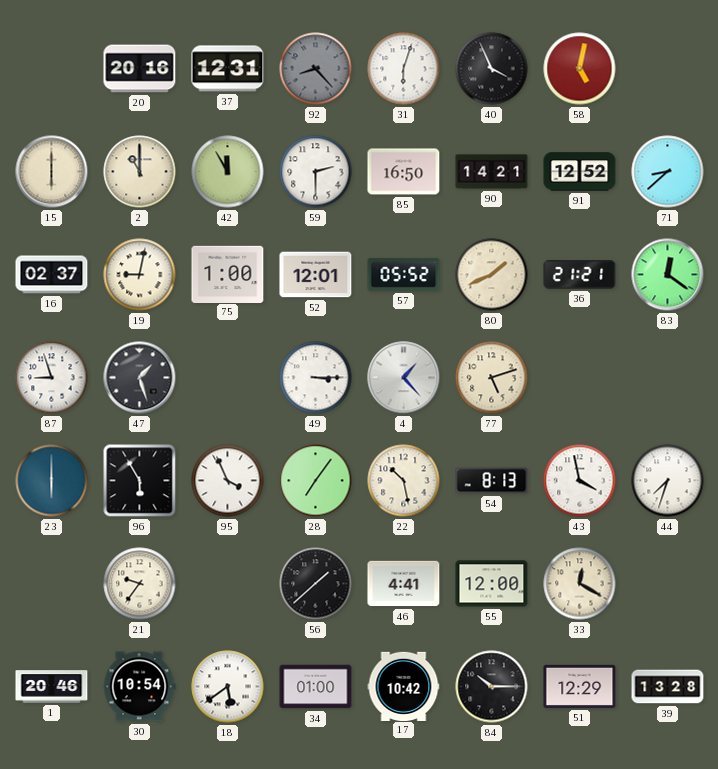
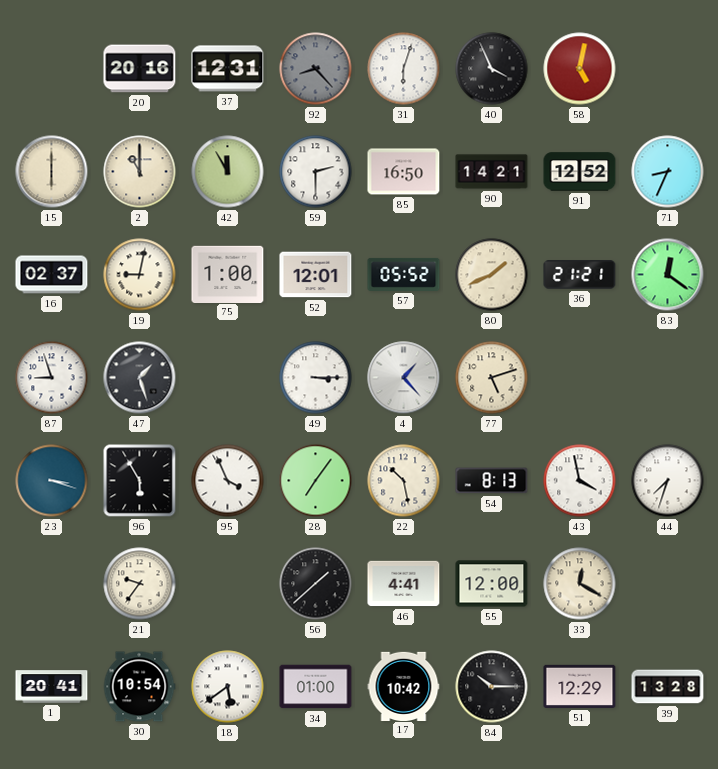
71: 8:38 -> 8:34 (668, 172)
23: 6:00 -> 3:18 (52, 481)
1: 20:46 -> 20:41 (52, 687)
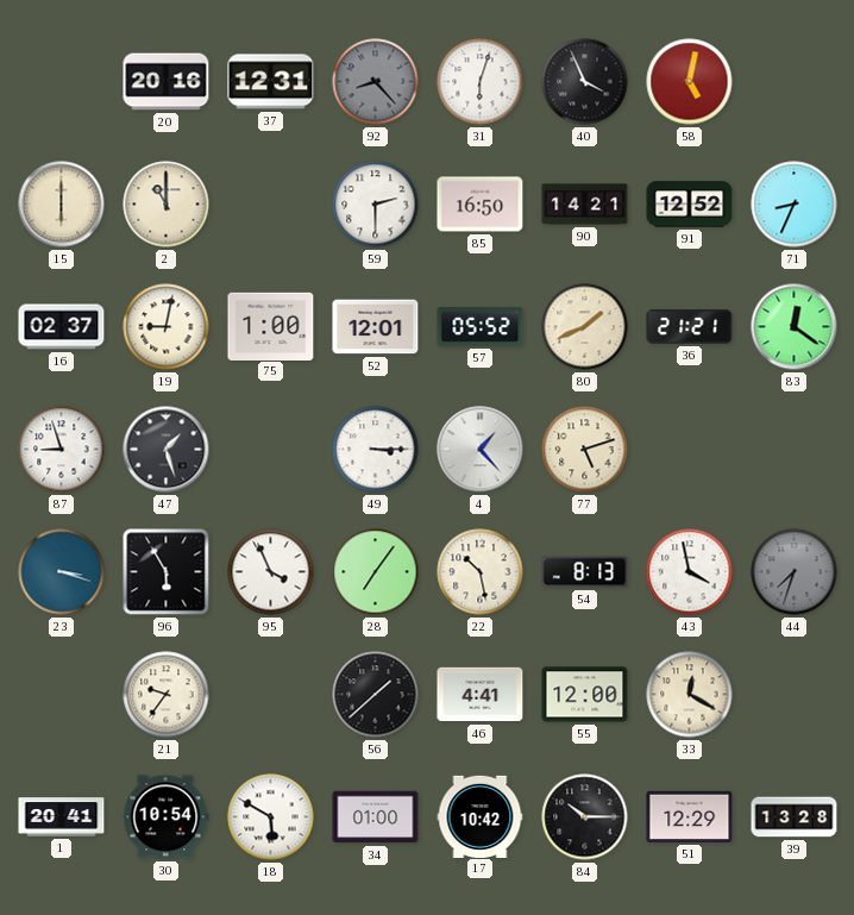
42: 11:55 -> none (228, 172)
44 dial: white -> grey (795, 572)
18: 5:39 -> 5:50 (271, 817)
